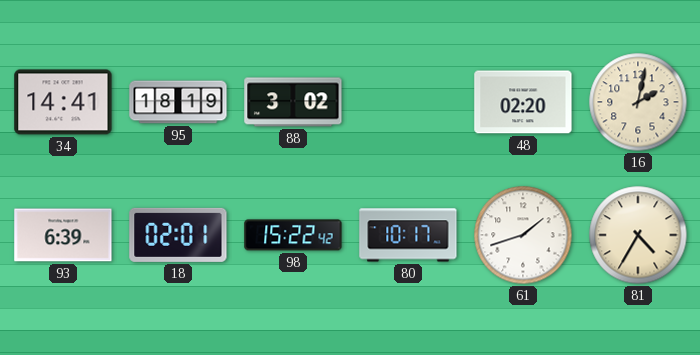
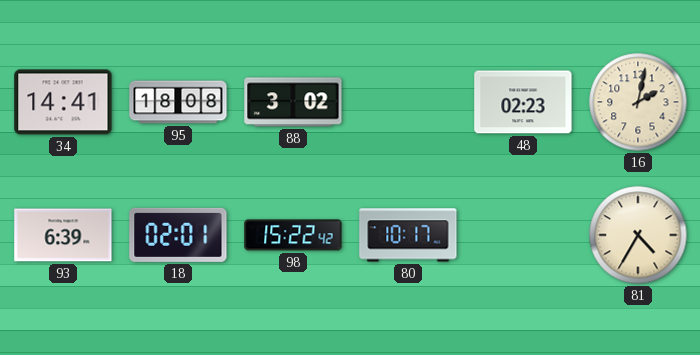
95: 18:19 -> 18:08 (178, 102)
48: 02:20 -> 02:23 (523, 102)
61: 1:42 -> none (523, 235)
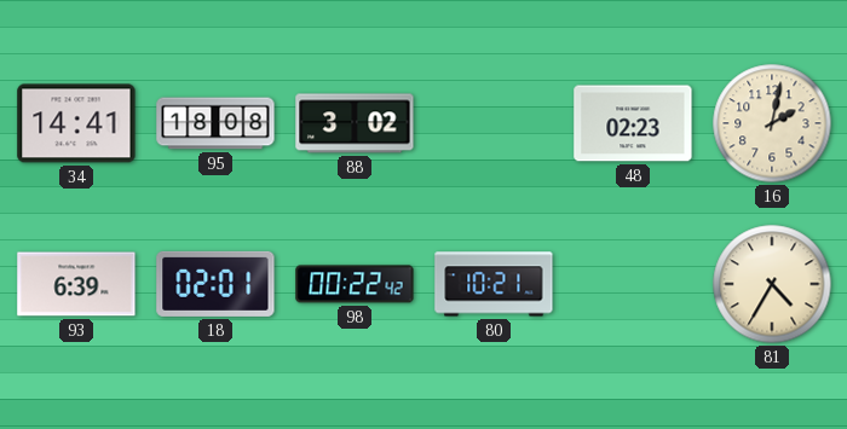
98: 15:22 -> 00:22 (355, 284)
80: 10:17 -> 10:21 (494, 284)
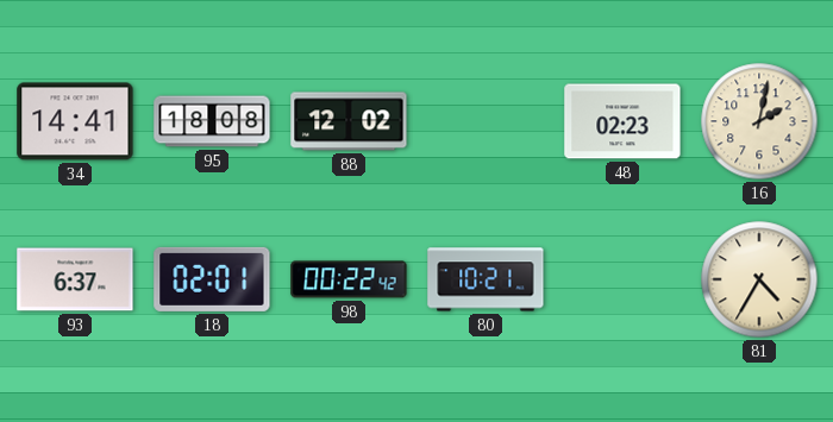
88: 3:02 -> 12:02 (349, 121)
93: 6:39 -> 6:37 (75, 279)
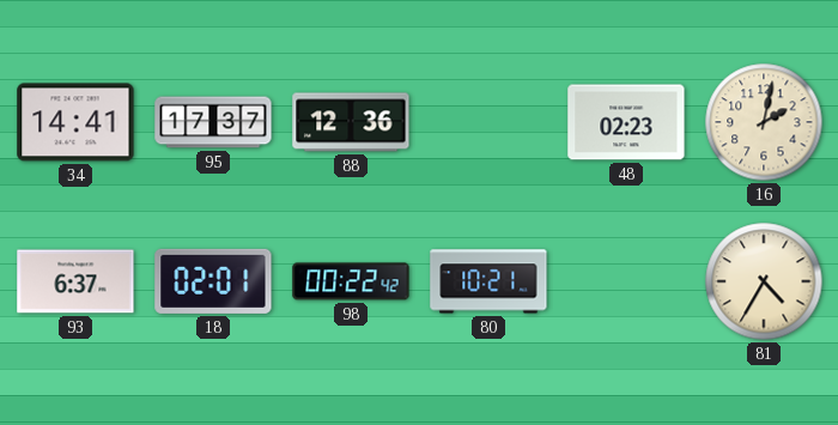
95: 18:08 -> 17:37 (213, 122)
88: 12:02 -> 12:36 (351, 122)
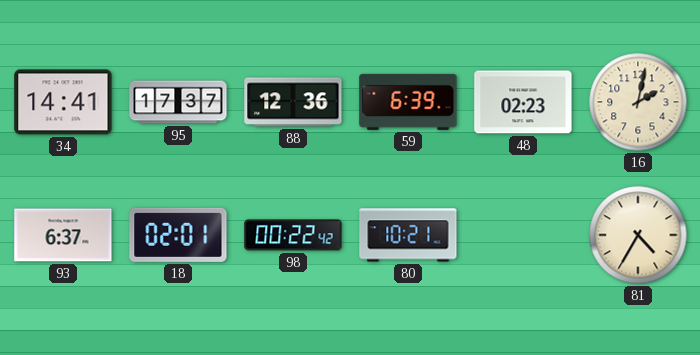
59: none -> 6:39 (408, 102)
